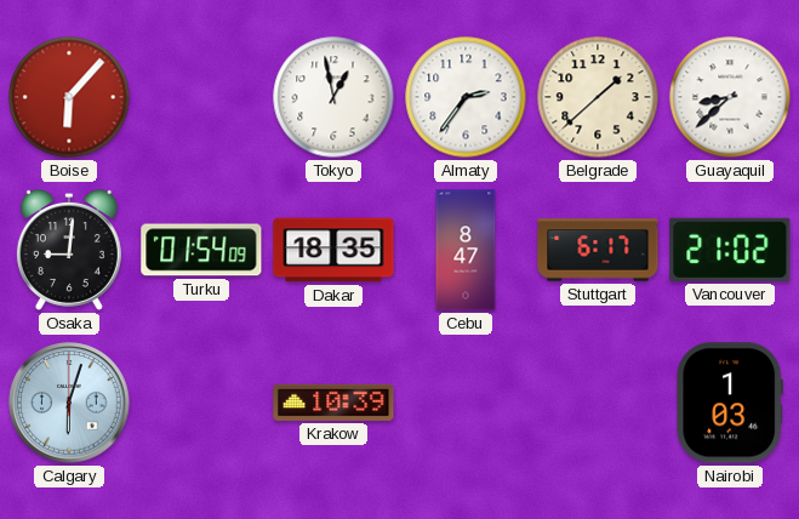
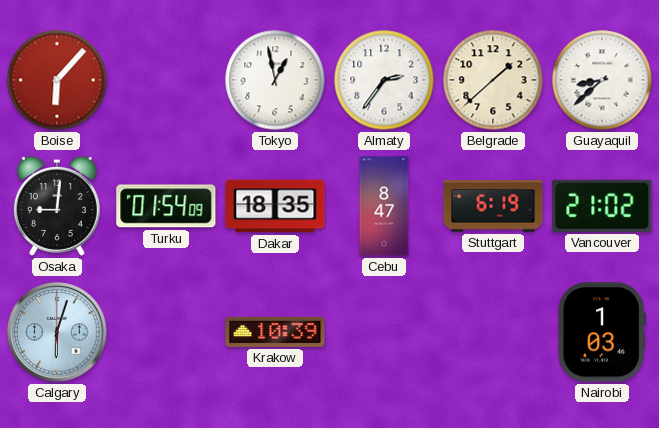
Stuttgart: 6:17 -> 6:19 (493, 206)
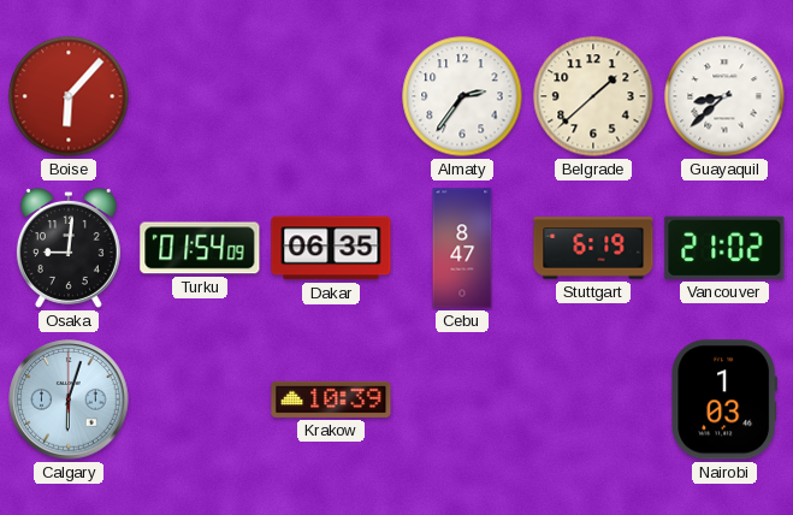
Tokyo: 12:58 -> none (275, 80)
Dakar: 18:35 -> 06:35 (331, 248)
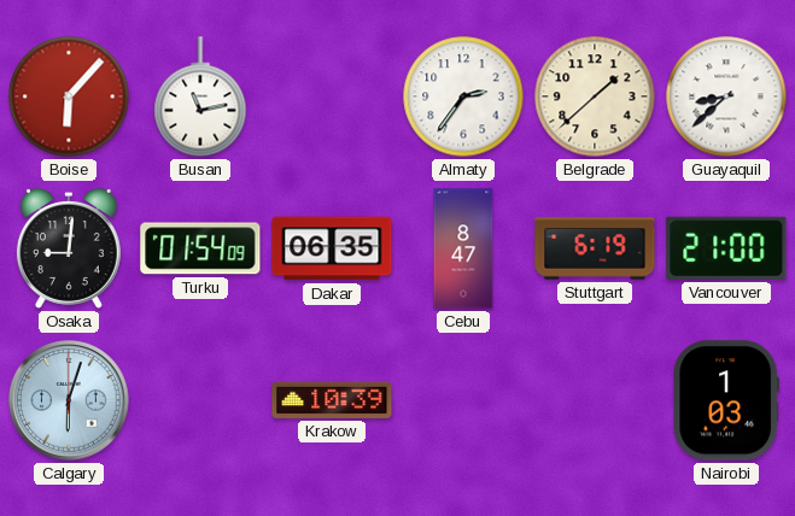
Busan: none -> 11:13 (200, 96)
Vancouver: 21:02 -> 21:00 (726, 248)
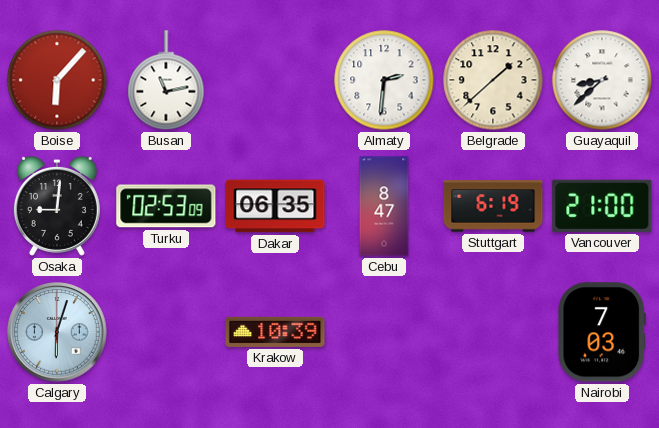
Almaty: 2:36 -> 2:31 (384, 80)
Turku: 01:54 -> 02:53 (166, 206)
Nairobi: 1:03 -> 7:03 (601, 332)
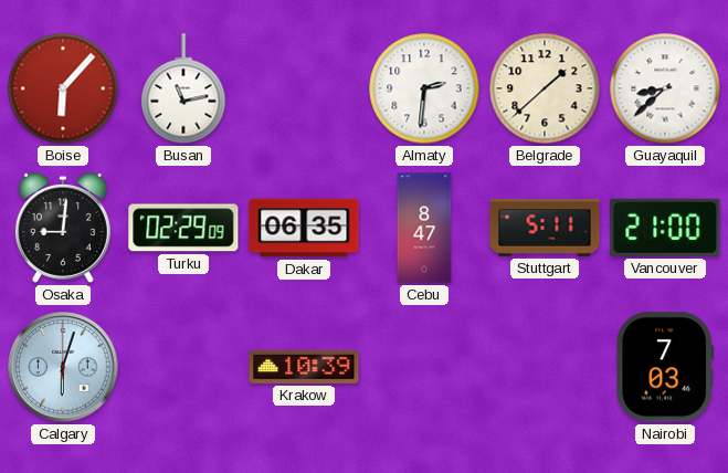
Turku: 02:53 -> 02:29 (183, 228)
Stuttgart: 6:19 -> 5:11 (545, 228)
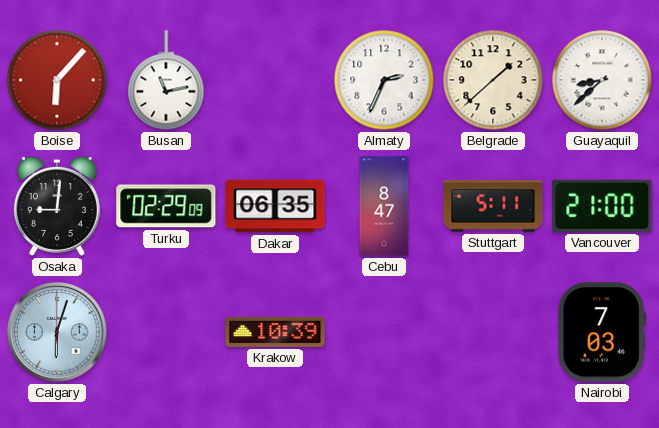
Almaty: 2:31 -> 2:34 (384, 80)
